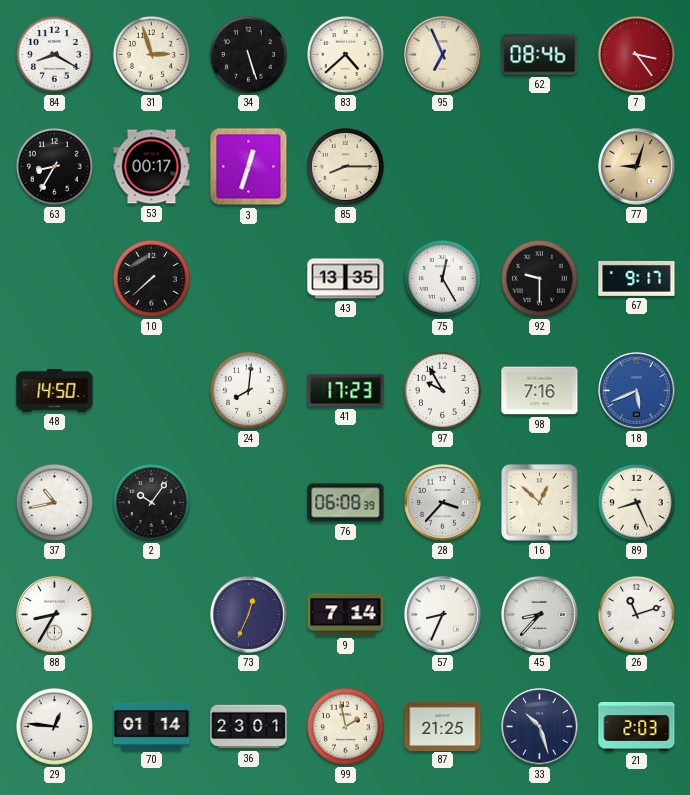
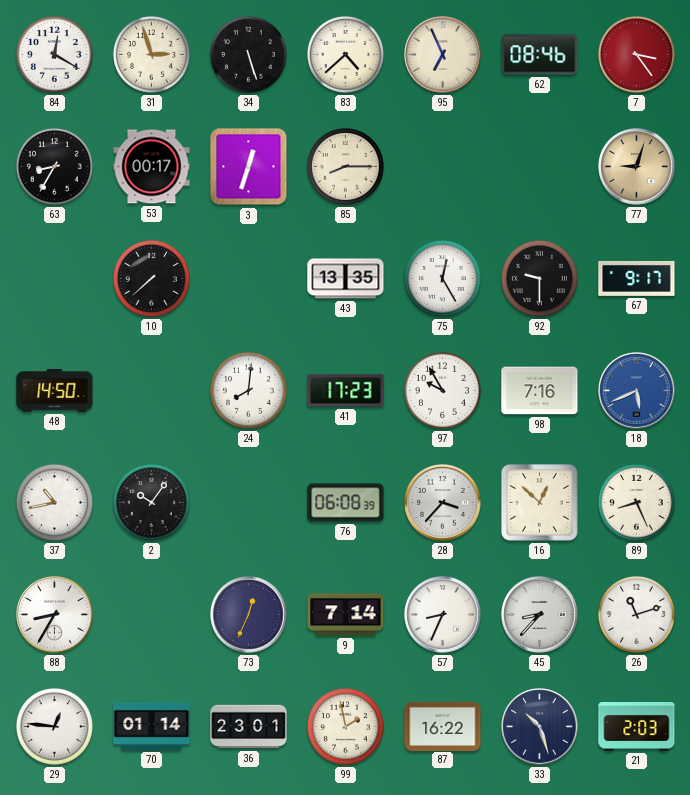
84: 8:20 -> 12:20 (54, 54)
87: 21:25 -> 16:22 (443, 726)
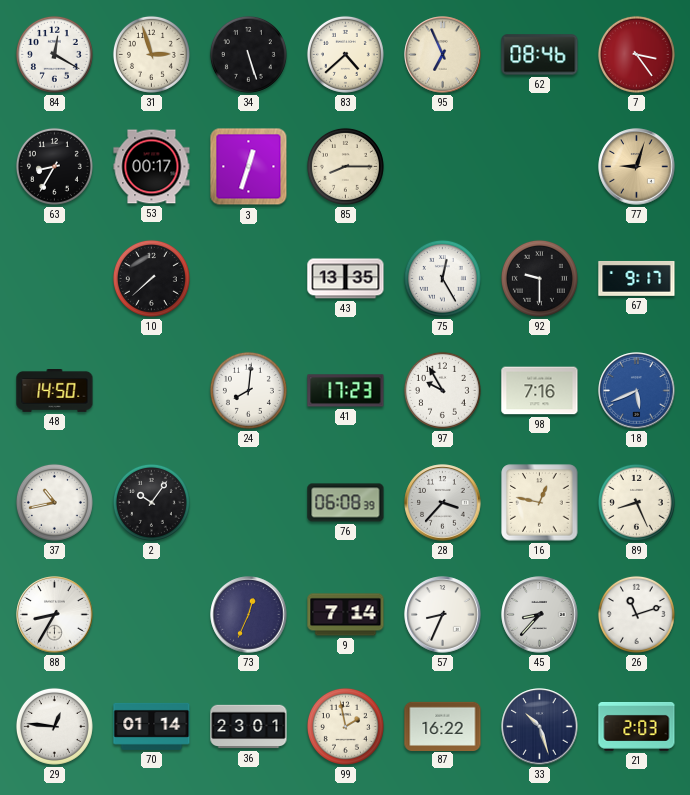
16: 12:52 -> 12:47 (540, 503)
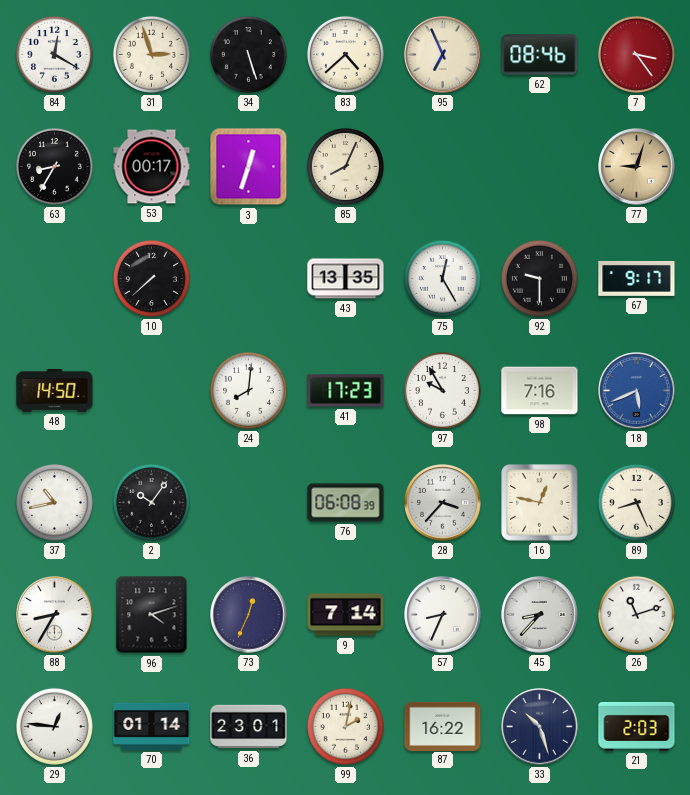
85: 8:15 -> 8:04 (345, 166)
96: none -> 4:12 (152, 615)
99: 1:58 -> 2:02 (345, 726)
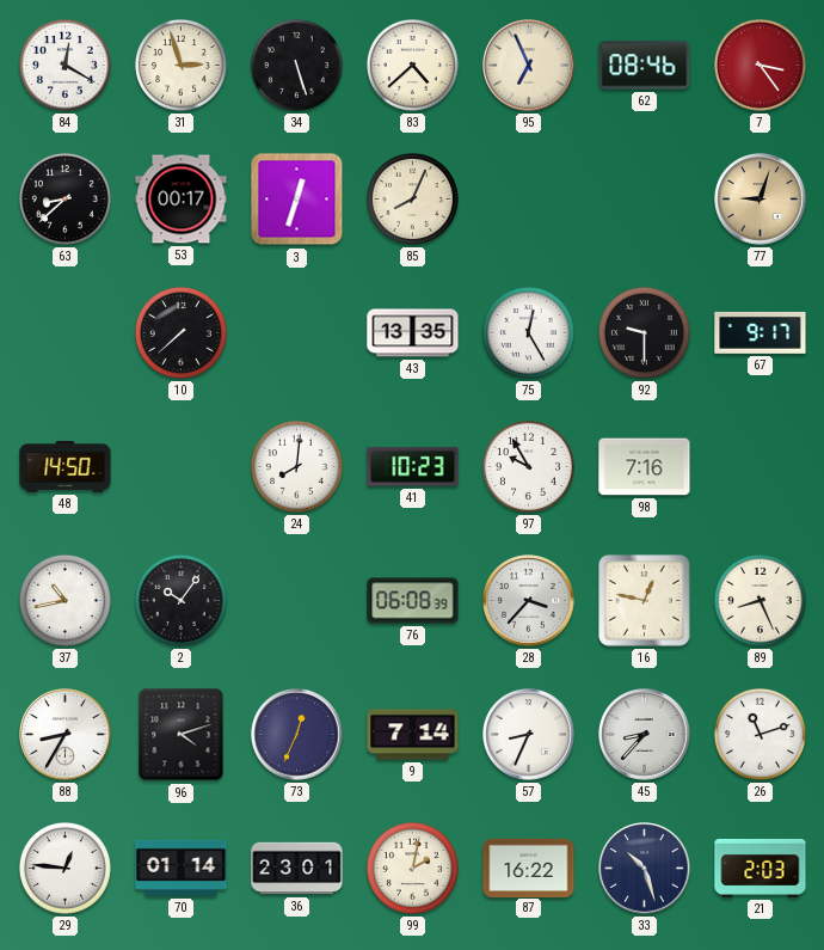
63: 8:35 -> 8:38 (64, 198)
41: 17:23 -> 10:23 (413, 467)
18: 5:41 -> none (637, 391)
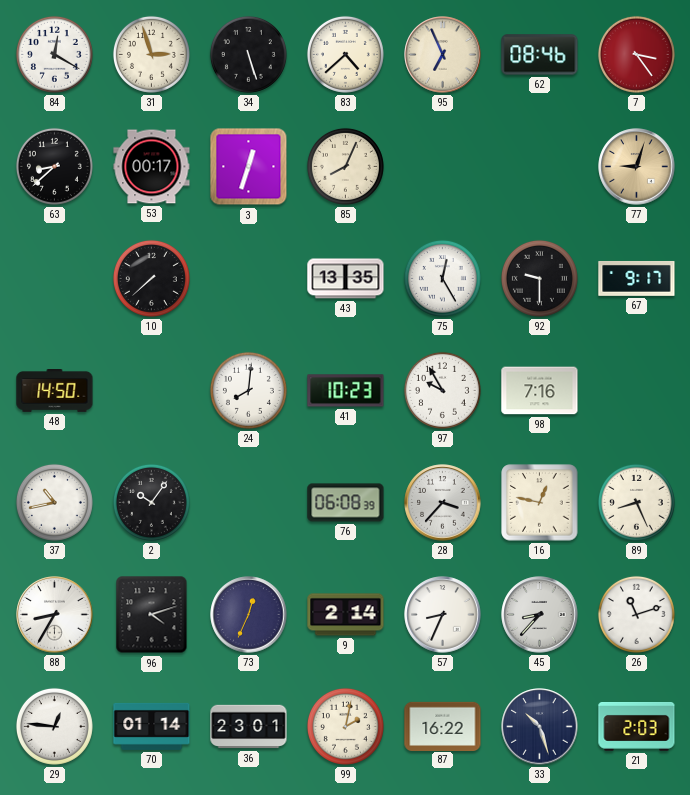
9: 7:14 -> 2:14 (346, 615)
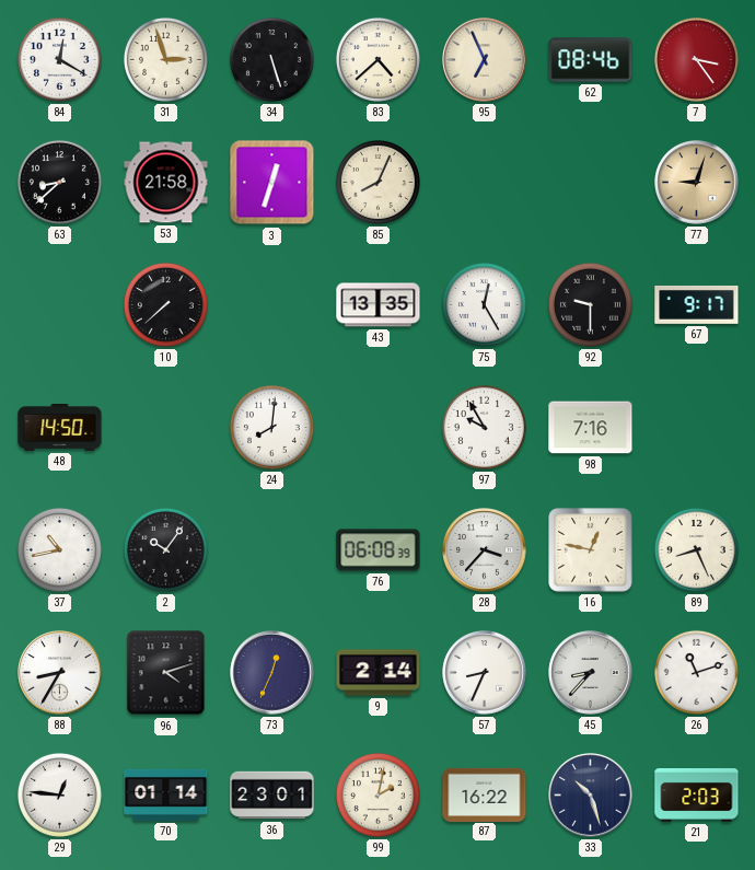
53: 00:17 -> 21:58 (166, 183)
41: 10:23 -> none (346, 391)
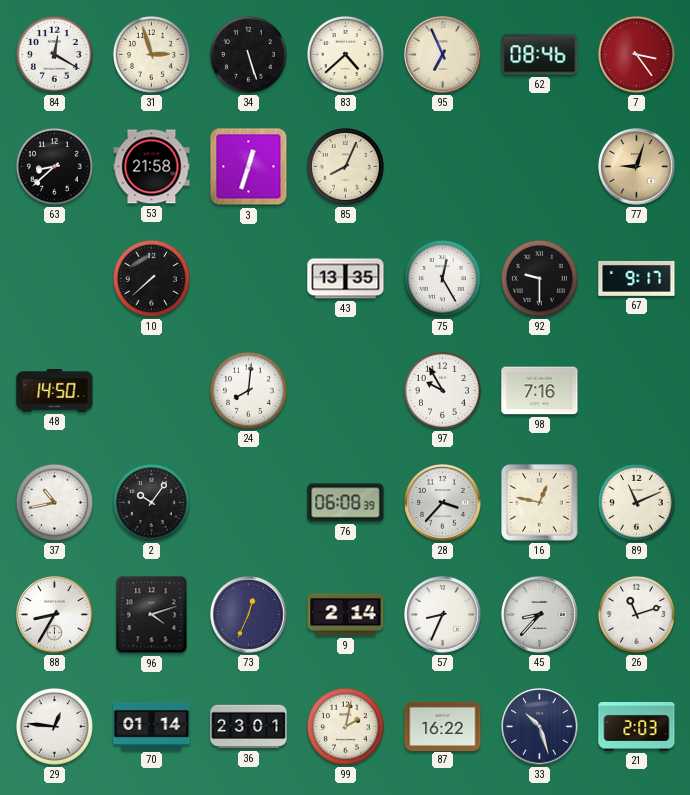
89: 8:26 -> 11:11 (636, 502)
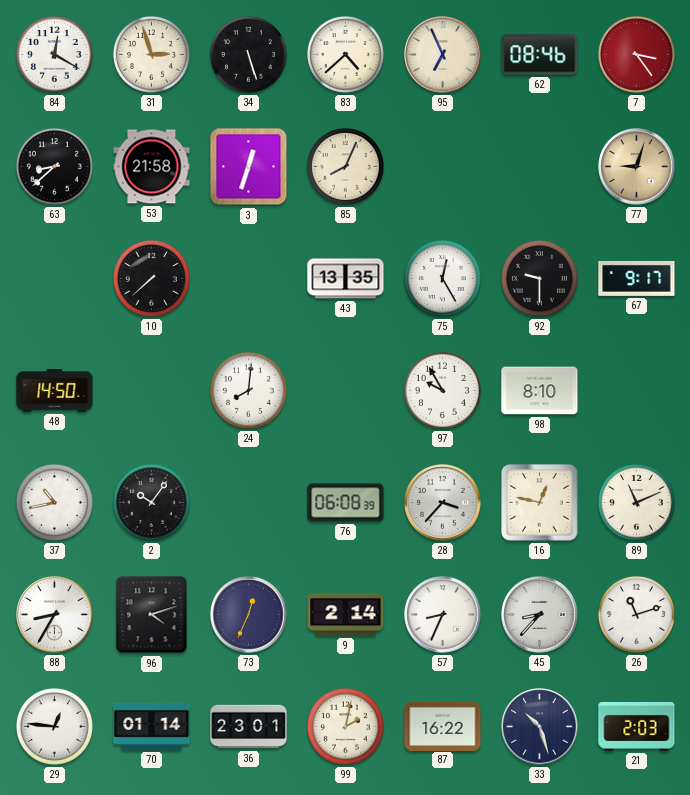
98: 7:16 -> 8:10 (540, 391)
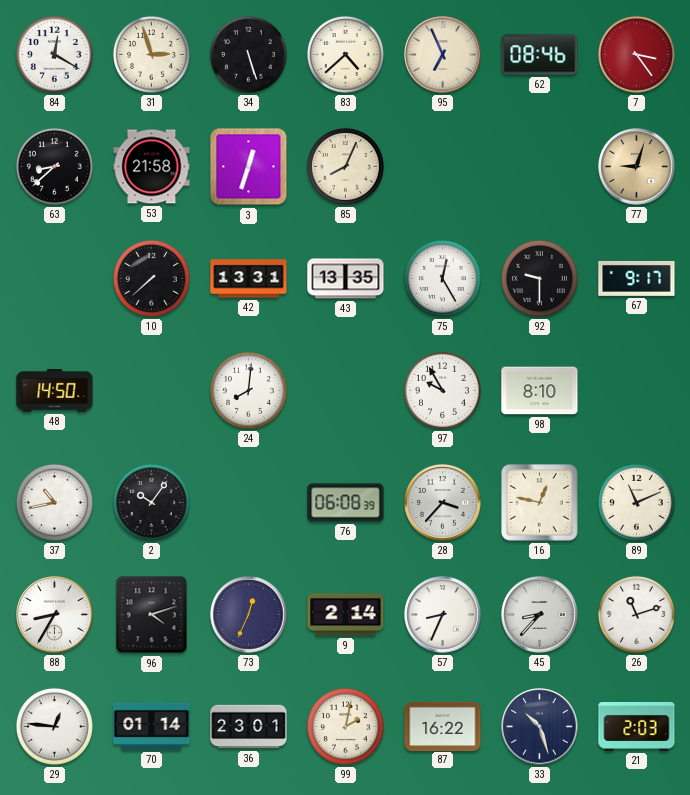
42: none -> 13:31 (249, 279)
